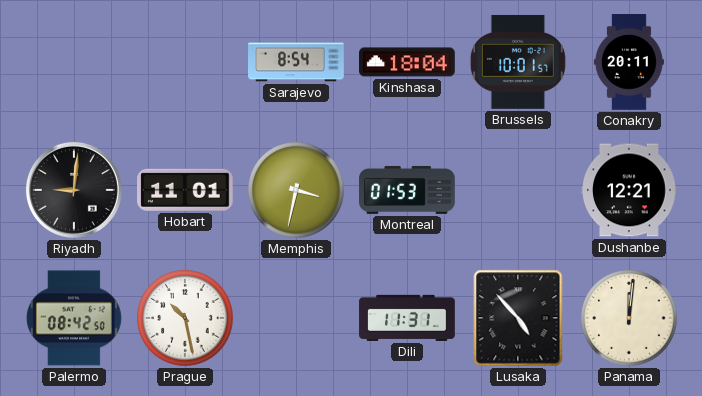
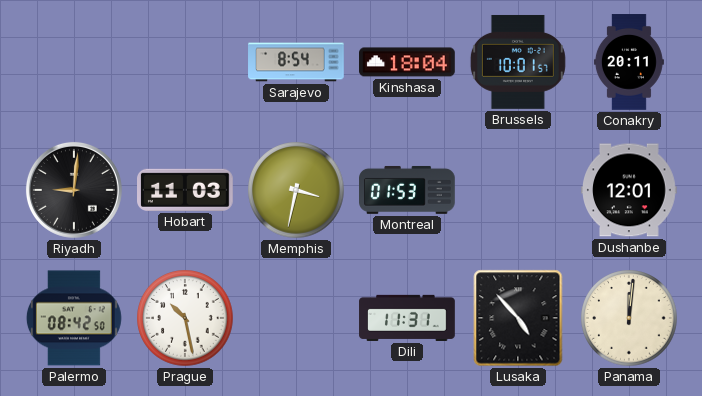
Hobart: 11:01 -> 11:03 (186, 190)
Dushanbe: 12:21 -> 12:01 (629, 190)
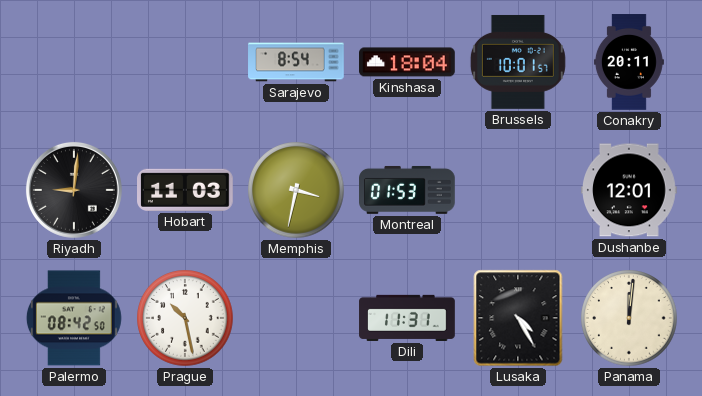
Lusaka: 4:53 -> 4:25 (518, 318)
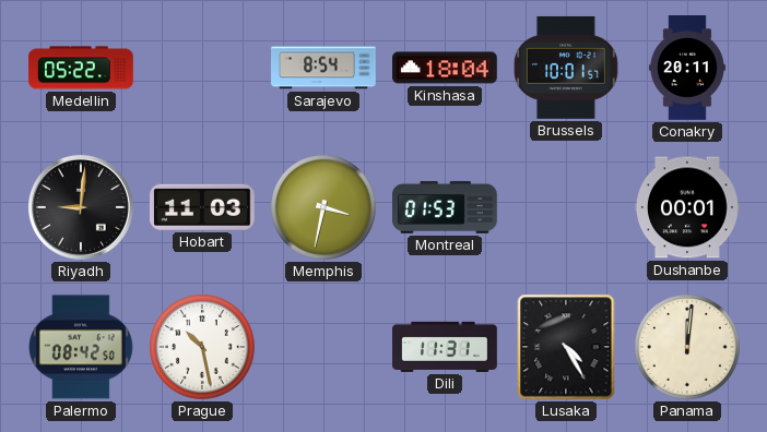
Medellin: none -> 05:22 (81, 68)
Dushanbe: 12:01 -> 00:01 (687, 207)
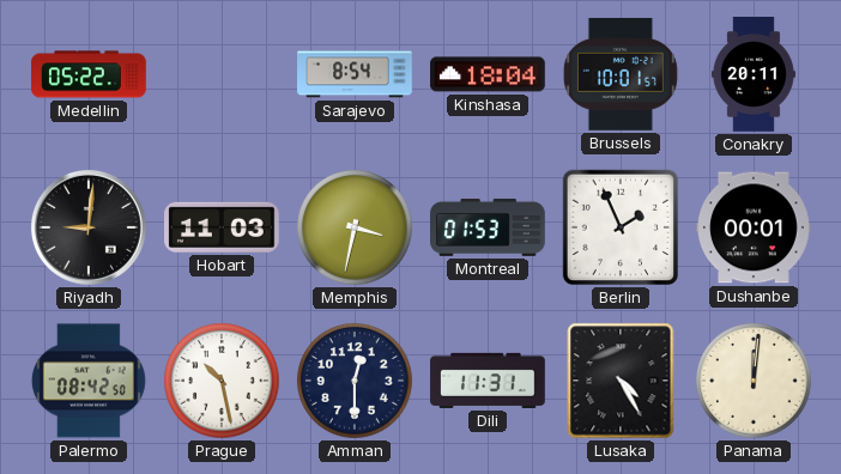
Berlin: none -> 1:56 (621, 227)
Amman: none -> 12:30 (355, 381)
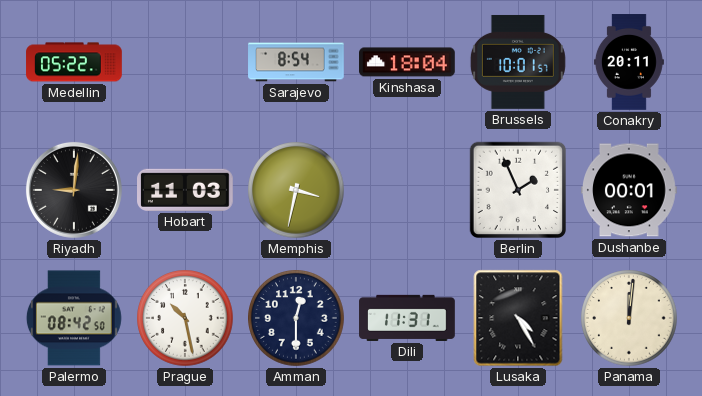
Montreal: 01:53 -> none (489, 227)
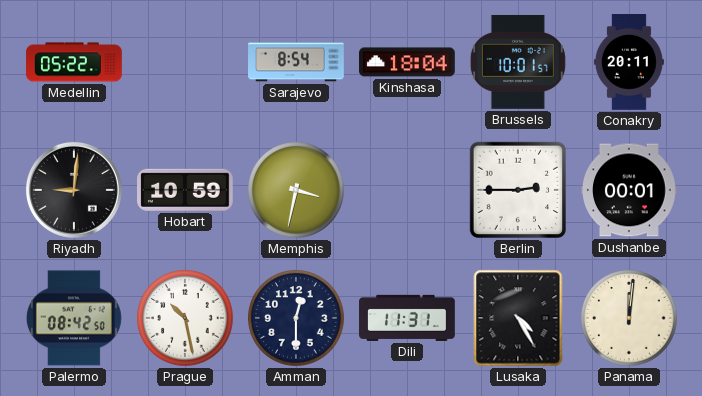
Hobart: 11:03 -> 10:59 (186, 190)
Berlin: 1:56 -> 2:45 (518, 190)
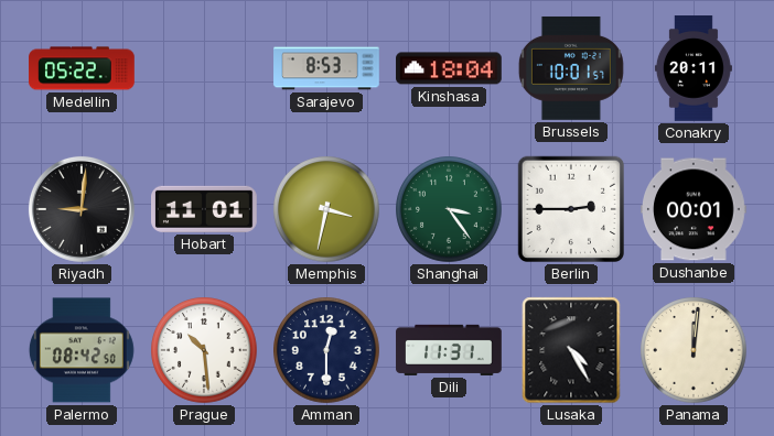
Sarajevo: 8:54 -> 8:53 (326, 68)
Hobart: 10:59 -> 11:01 (205, 209)
Shanghai: none -> 3:24 (449, 209)
Prague: 10:28 -> 10:29 (204, 350)
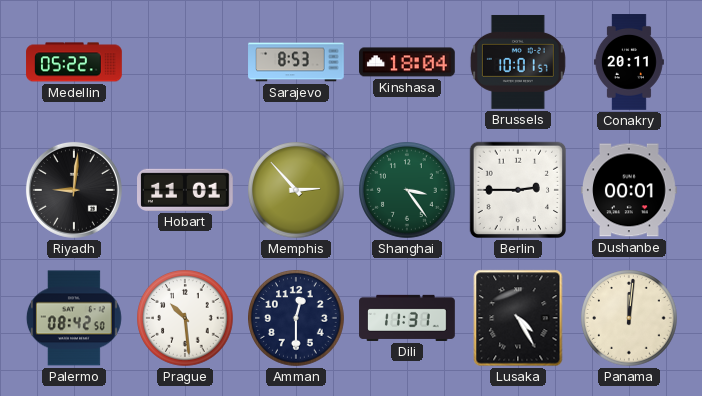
Memphis: 3:32 -> 2:53 (296, 190)
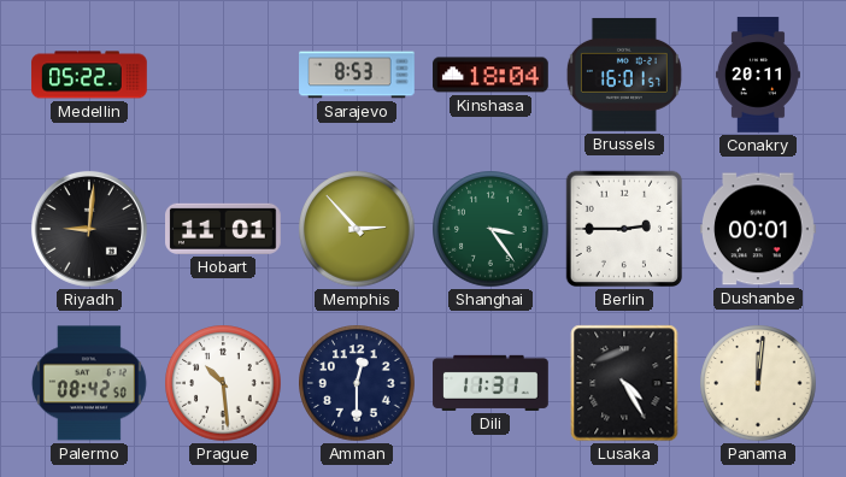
Brussels: 10:01 -> 16:01 (624, 75)
